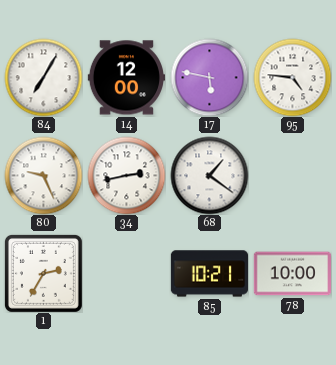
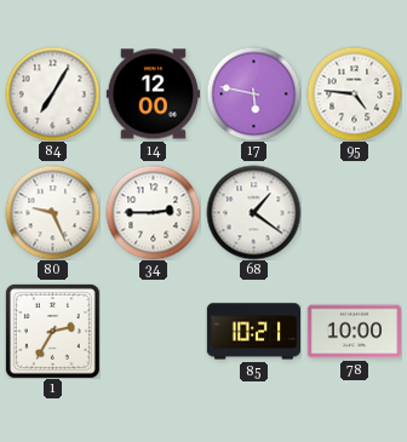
34: 2:43 -> 2:45 (153, 212)
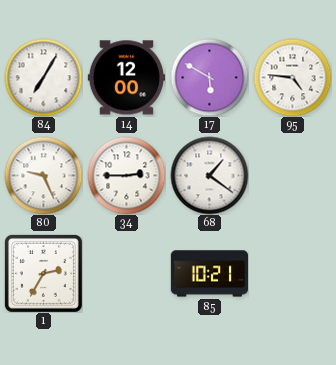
17: 5:47 -> 5:50 (209, 77)
78: 10:00 -> none (354, 332)
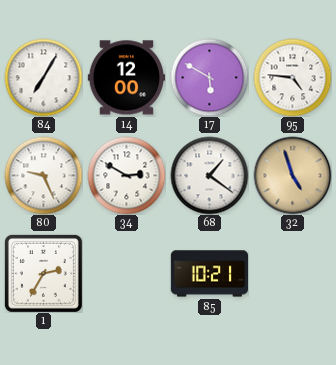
34: 2:45 -> 2:50 (126, 175)
32: none -> 4:57 (292, 175)
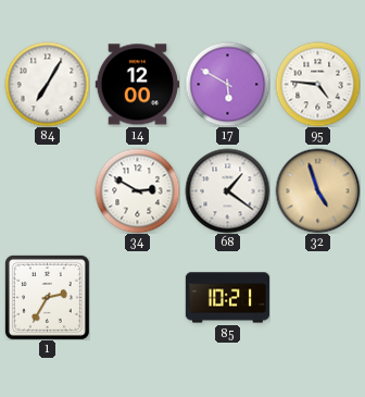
80: 9:26 -> none (43, 175)
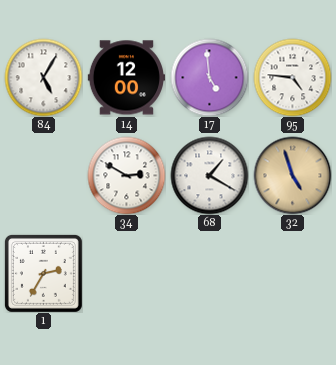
84: 7:05 -> 5:05 (43, 77)
17: 5:50 -> 4:59 (209, 77)
68: 1:21 -> 1:20 (209, 175)
85: 10:21 -> none (227, 298)
